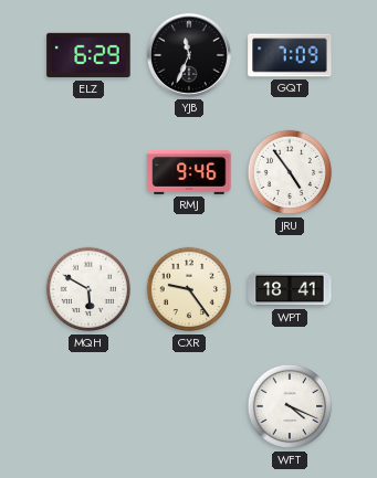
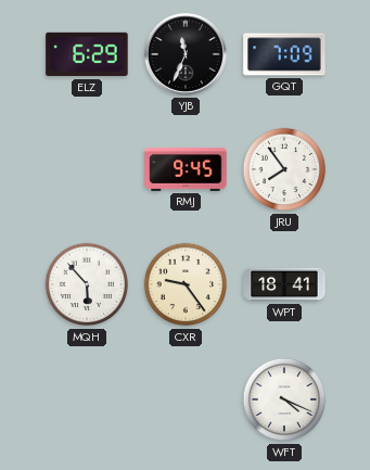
RMJ: 9:46 -> 9:45 (186, 170)
JRU: 4:54 -> 7:54 (284, 169)
MQH: 5:50 -> 5:53 (87, 284)
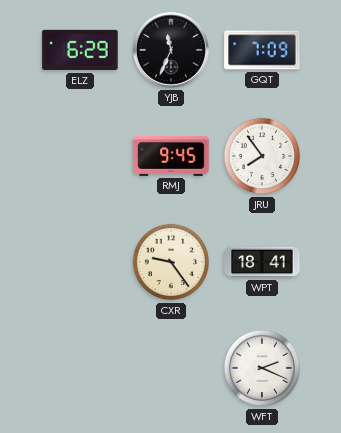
MQH: 5:53 -> none (87, 284)
WFT: 4:19 -> 2:19 (262, 368)
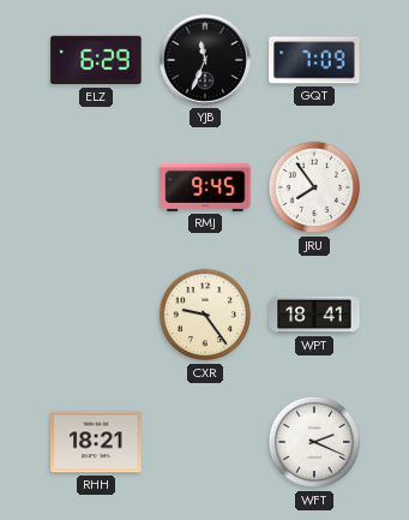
RHH: none -> 18:21 (96, 442)
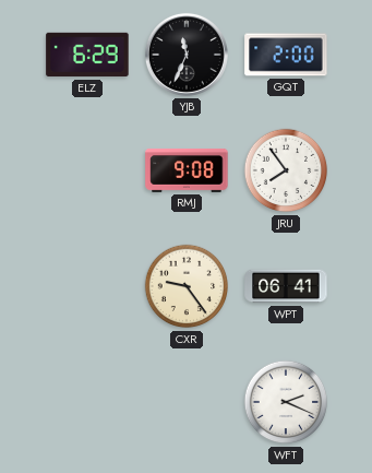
GQT: 7:09 -> 2:00 (286, 55)
RMJ: 9:45 -> 9:08 (187, 172)
WPT: 18:41 -> 06:41 (286, 286)
RHH: 18:21 -> none (96, 442)
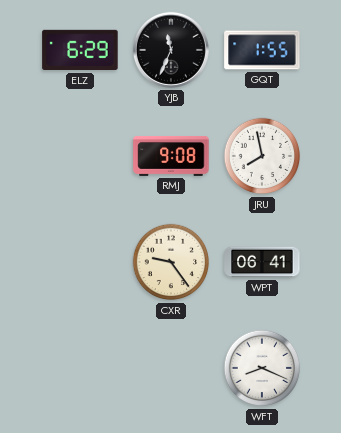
GQT: 2:00 -> 1:55 (262, 50)
JRU: 7:54 -> 7:58 (262, 156)
WFT: 2:19 -> 8:19 (262, 368)
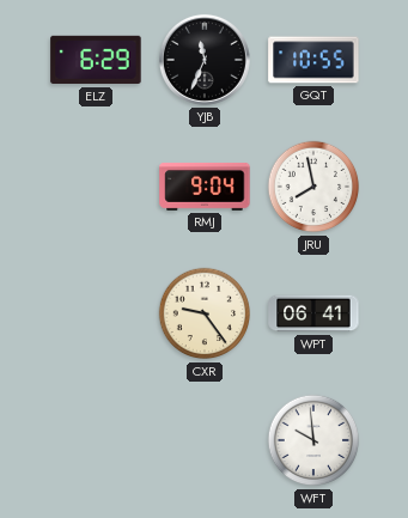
GQT: 1:55 -> 10:55 (313, 60)
RMJ: 9:08 -> 9:04 (205, 188)
WFT: 8:19 -> 9:59 (313, 440)
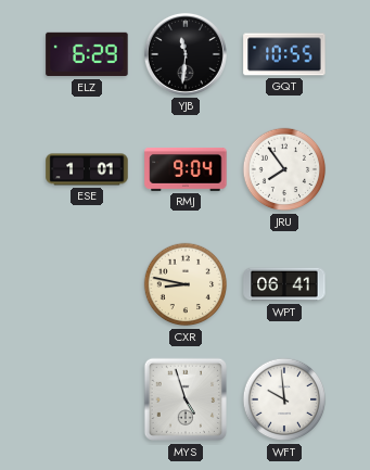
YJB: 11:34 -> 11:31 (186, 54)
ESE: none -> 1:01 (87, 169)
JRU: 7:58 -> 7:54 (284, 169)
CXR: 9:24 -> 8:47 (186, 284)
MYS: none -> 4:57 (186, 399)
